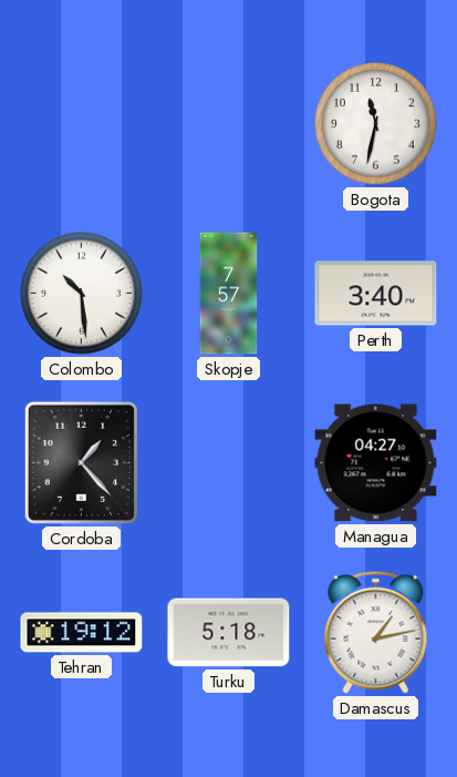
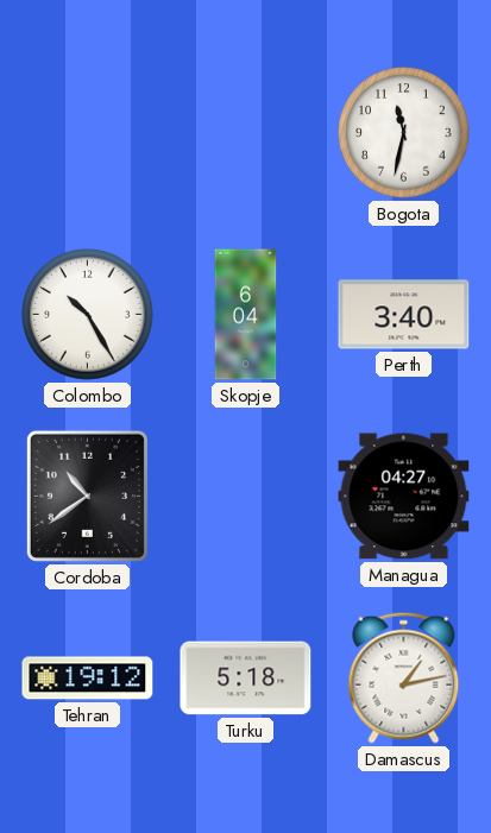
Colombo: 10:29 -> 10:25 (88, 315)
Skopje: 7:57 -> 6:04 (246, 315)
Cordoba: 1:23 -> 10:39 (87, 496)
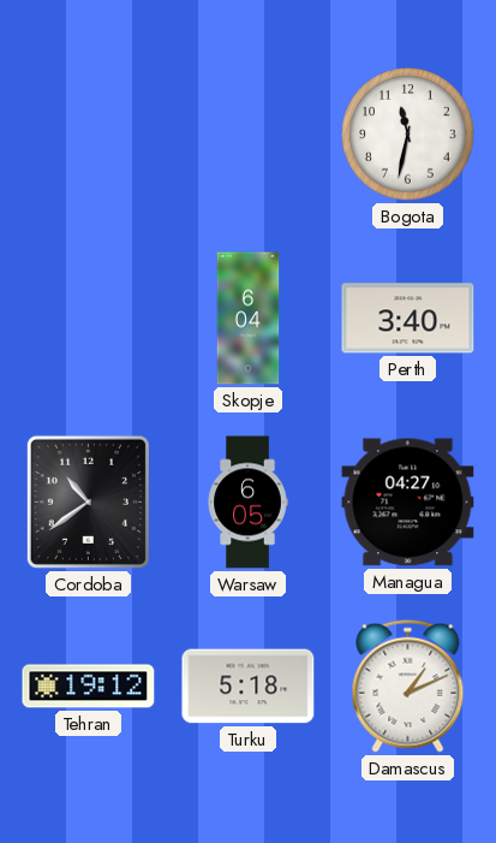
Colombo: 10:25 -> none (88, 315)
Warsaw: none -> 6:05 (247, 503)
Damascus: 1:13 -> 1:11 (408, 685)
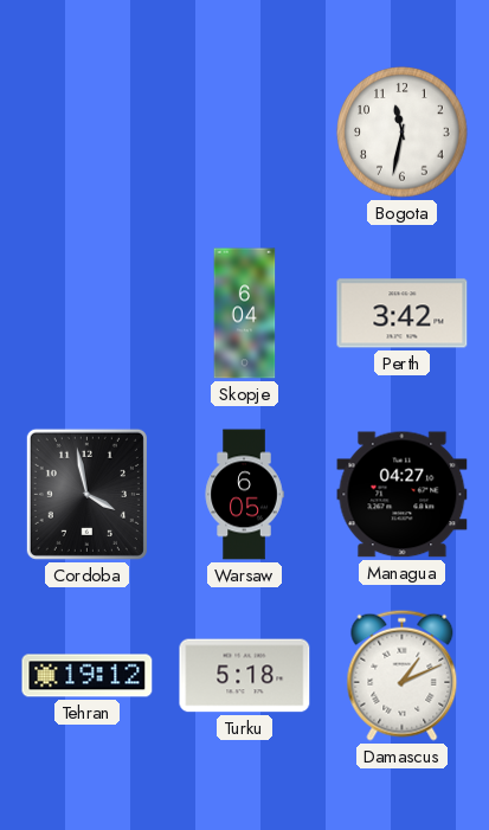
Perth: 3:40 -> 3:42 (403, 314)
Cordoba: 10:39 -> 3:58 (86, 494)
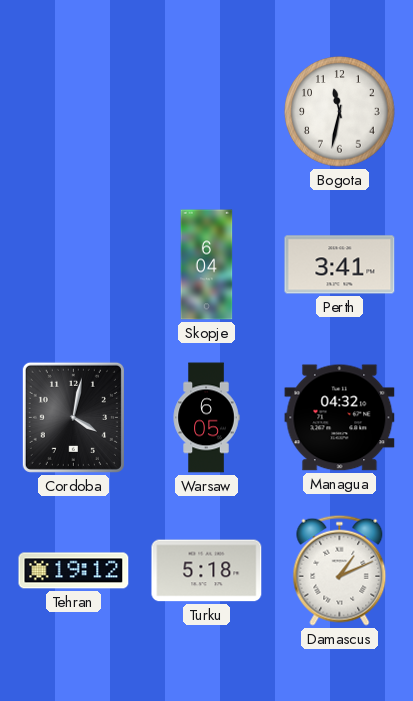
Perth: 3:42 -> 3:41 (340, 265)
Cordoba: 3:58 -> 4:02 (73, 417)
Managua: 04:27 -> 04:32 (340, 418)
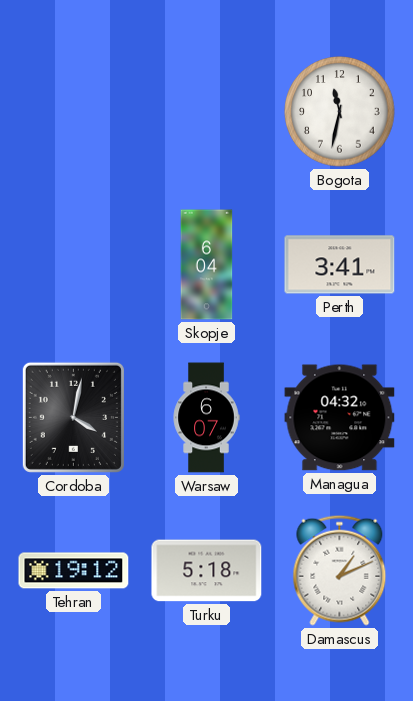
Warsaw: 6:05 -> 6:07 (206, 418)
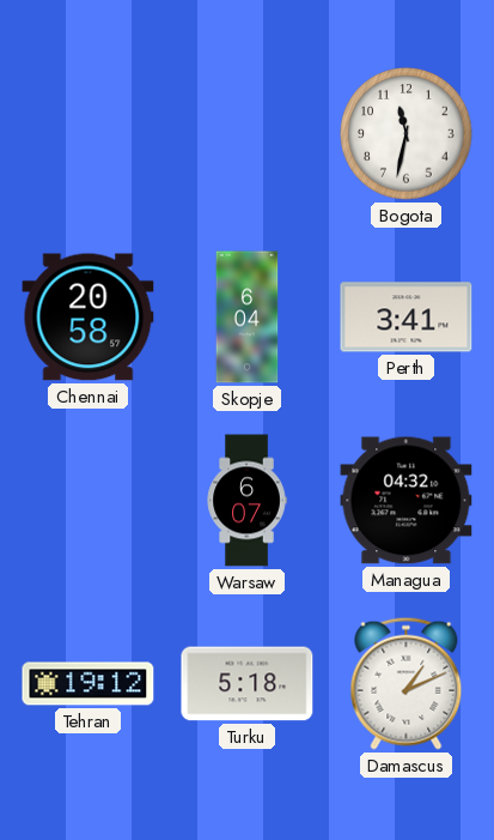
Chennai: none -> 20:58 (89, 318)
Cordoba: 4:02 -> none (73, 417)
